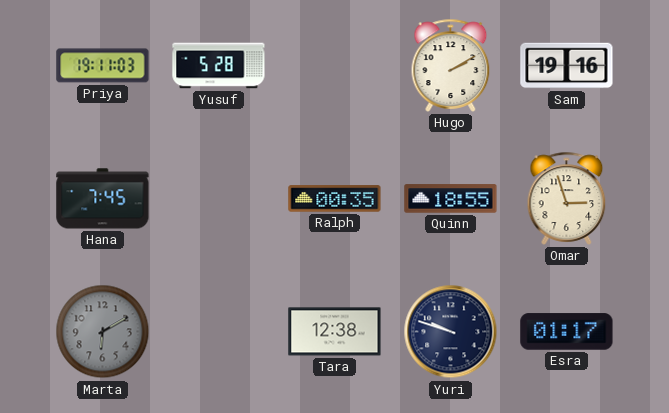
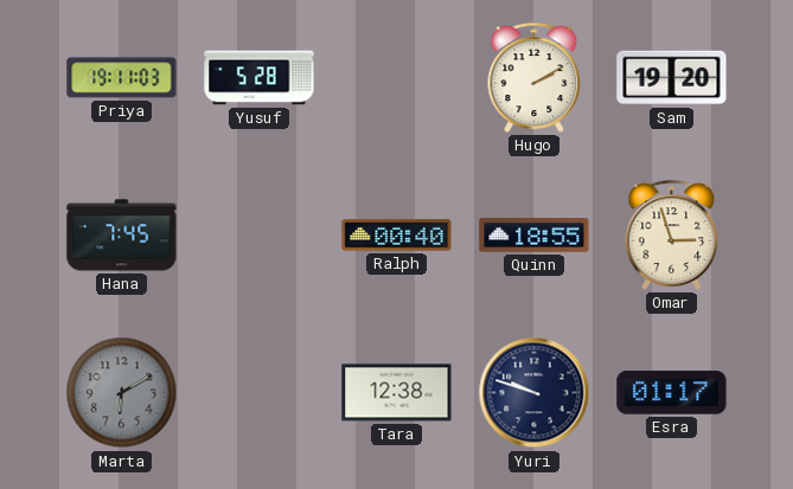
Sam: 19:16 -> 19:20 (672, 78)
Ralph: 00:35 -> 00:40 (397, 236)
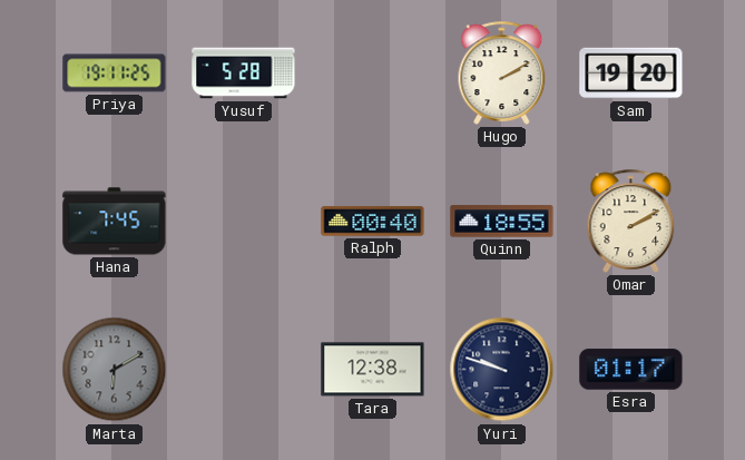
Priya: 19:11:03 -> 19:11:25 (115, 74)
Omar: 2:57 -> 2:10 (631, 221)
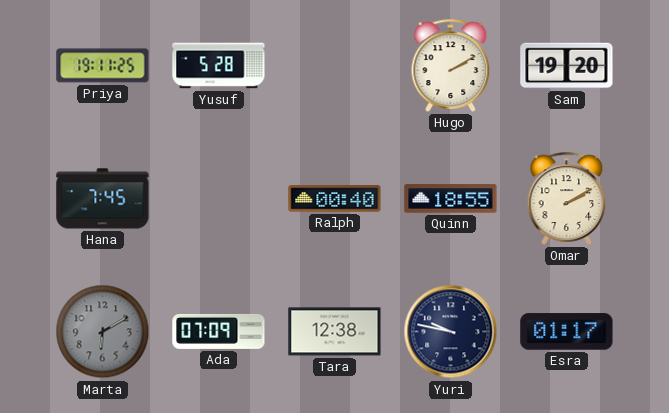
Ada: none -> 07:09 (219, 331)
Yuri: 9:48 -> 9:47 (451, 332)
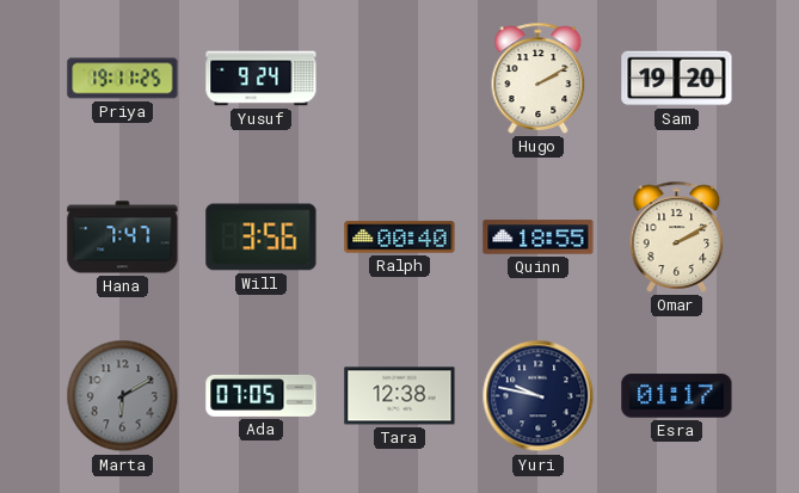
Yusuf: 5:28 -> 9:24 (262, 79)
Hana: 7:45 -> 7:47 (123, 238)
Will: none -> 3:56 (262, 238)
Ada: 07:09 -> 07:05 (262, 395)
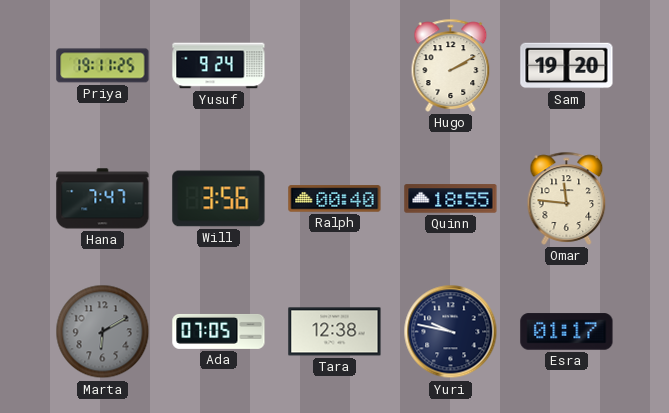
Omar: 2:10 -> 11:46 (567, 198)
